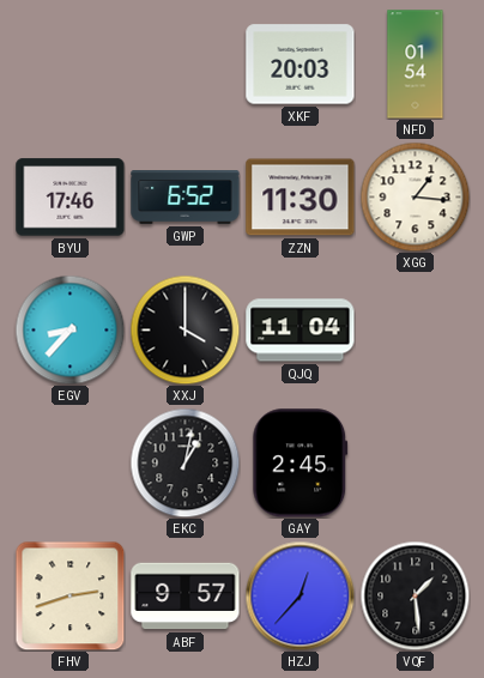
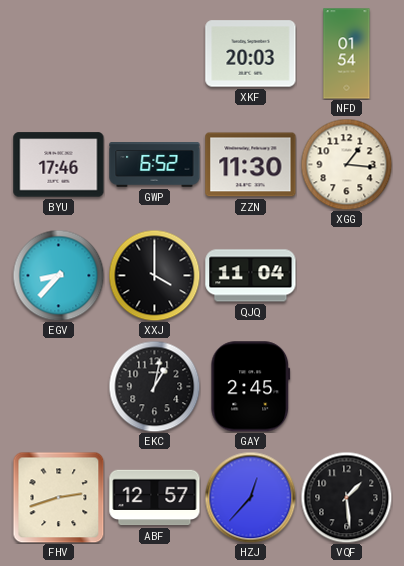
ABF: 9:57 -> 12:57 (155, 498)
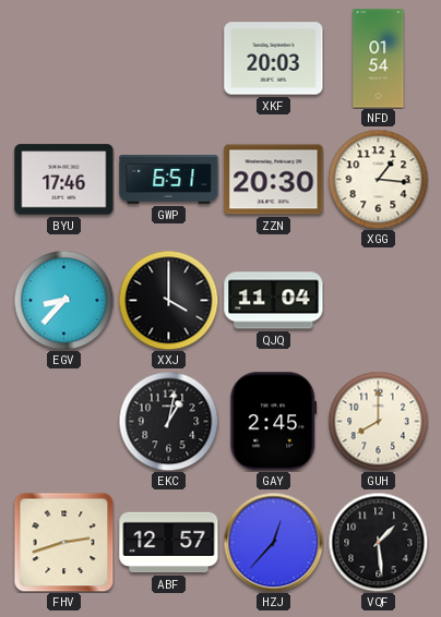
GWP: 6:52 -> 6:51 (169, 180)
ZZN: 11:30 -> 20:30 (274, 180)
GUH: none -> 8:00 (378, 421)
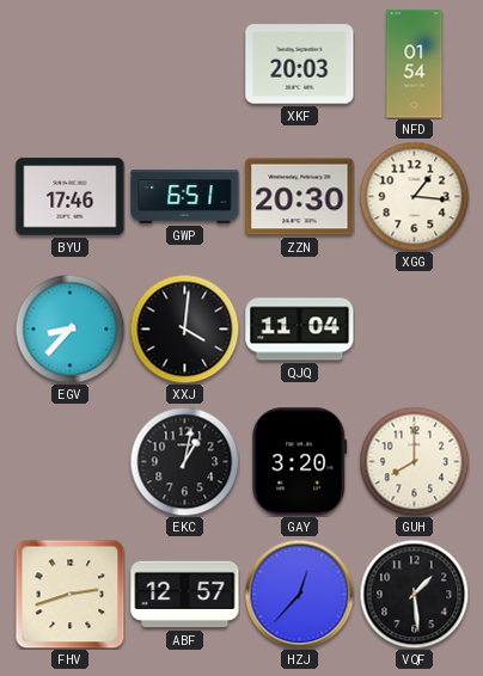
XXJ: 4:00 -> 4:01 (184, 328)
GAY: 2:45 -> 3:20 (300, 462)
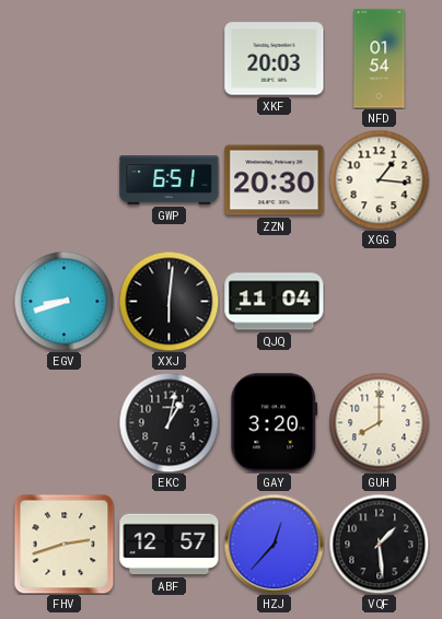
BYU: 17:46 -> none (71, 197)
EGV: 8:37 -> 8:42 (63, 301)
XXJ: 4:01 -> 6:01 (168, 301)
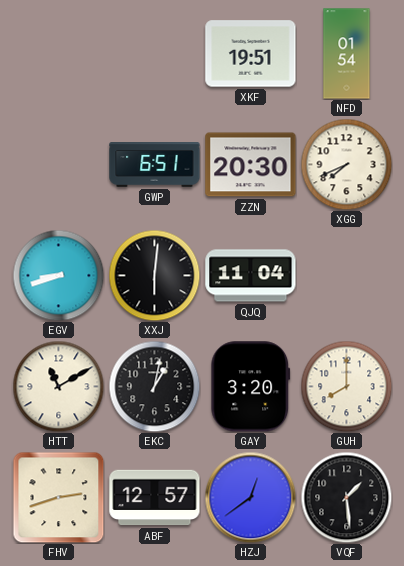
XKF: 20:03 -> 19:51 (251, 54)
XGG: 1:16 -> 7:41 (346, 164)
HTT: none -> 11:10 (58, 386)
HZJ: 12:37 -> 12:39 (250, 497)
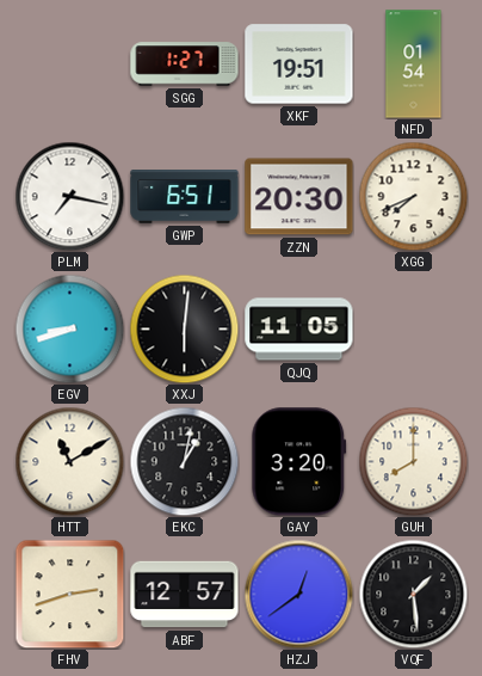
SGG: none -> 1:27 (185, 64)
PLM: none -> 7:17 (69, 196)
QJQ: 11:04 -> 11:05 (299, 330)
